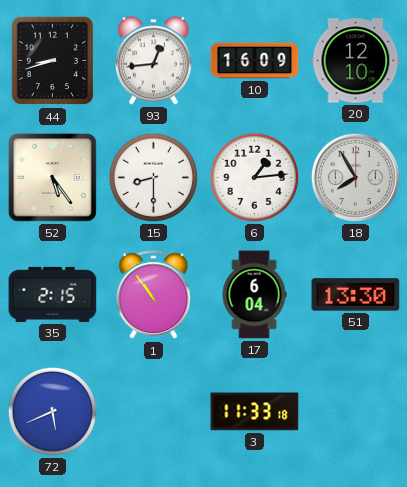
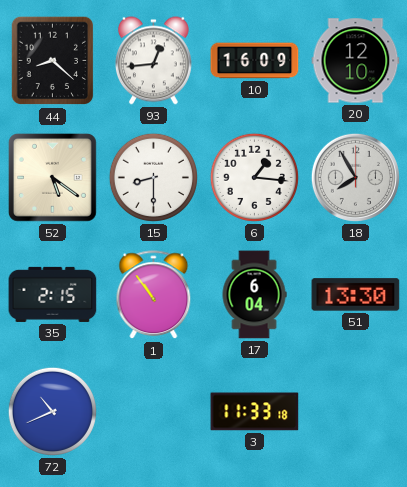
44: 8:42 -> 8:22 (53, 61)
52: 5:24 -> 5:21 (53, 178)
6: 1:14 -> 1:16 (254, 177)
72: 5:41 -> 10:41 (52, 411)
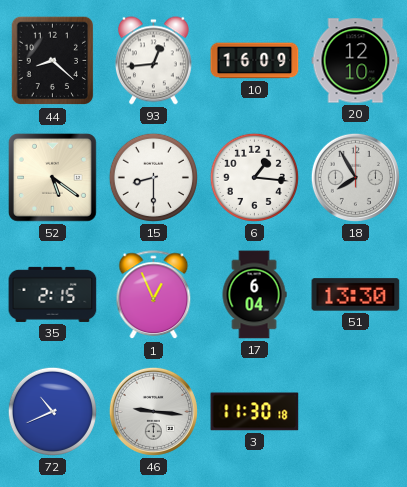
1: 10:54 -> 12:56 (154, 295)
46: none -> 9:16 (153, 411)
3: 11:33 -> 11:30 (255, 412)
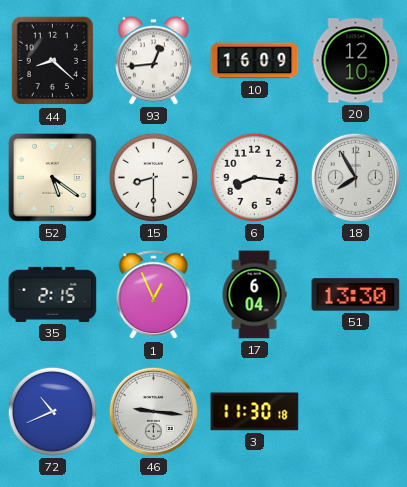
6: 1:16 -> 8:16 (254, 177)
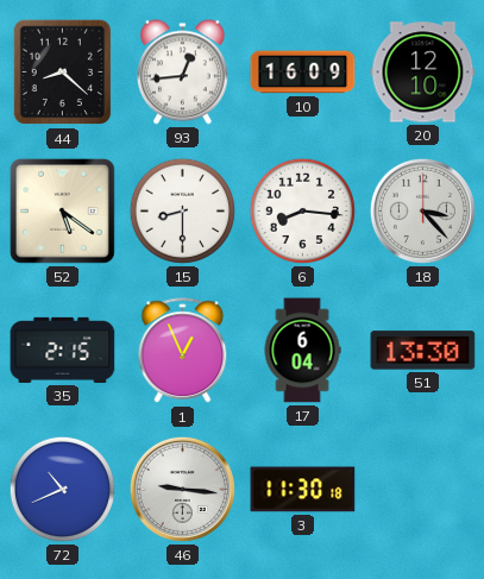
18: 7:55 -> 3:23 (422, 210)
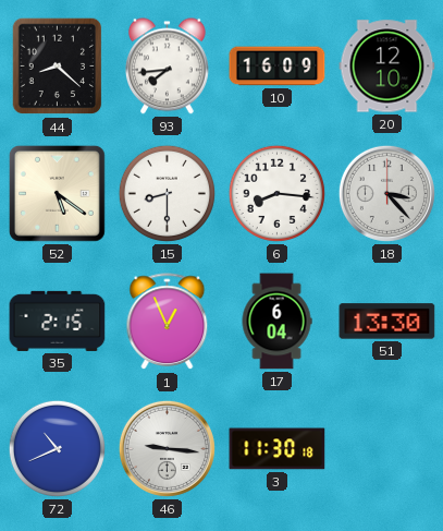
93: 12:44 -> 7:44 (167, 67)
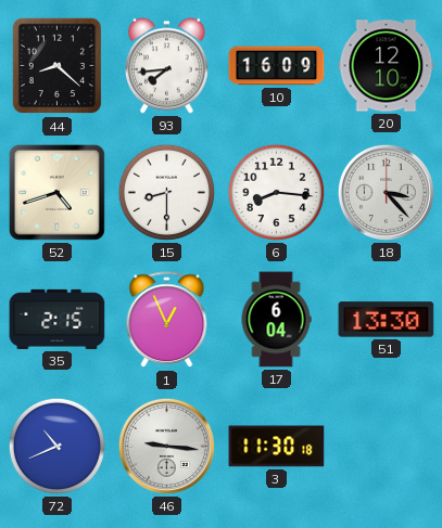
52: 5:21 -> 4:42 (58, 193)
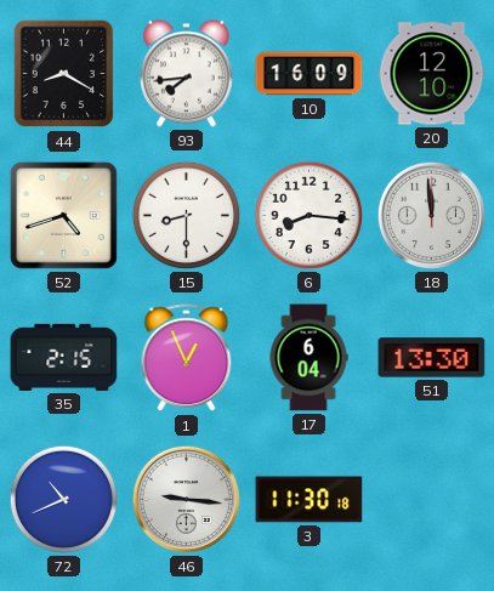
44: 8:22 -> 8:20 (64, 74)
18: 3:23 -> 11:59 (431, 215)
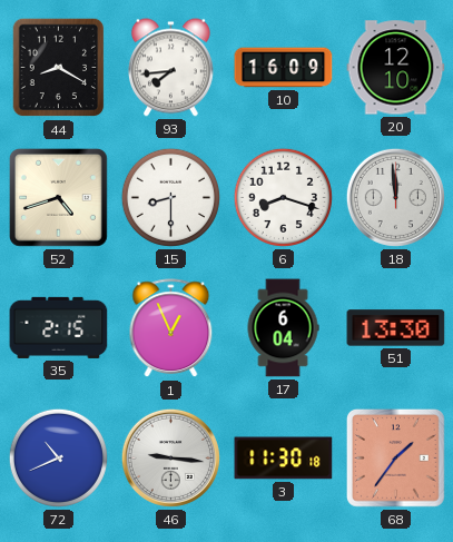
6: 8:16 -> 8:18 (283, 197)
68: none -> 1:36 (396, 459)
